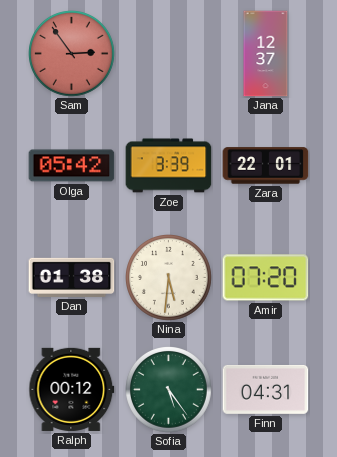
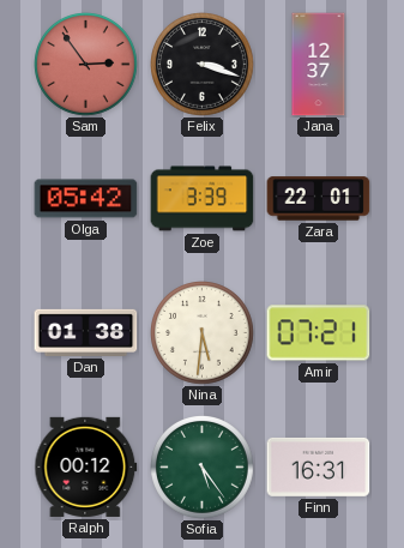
Felix: none -> 3:18 (203, 65)
Amir: 07:20 -> 07:21 (319, 333)
Finn: 04:31 -> 16:31 (319, 466)
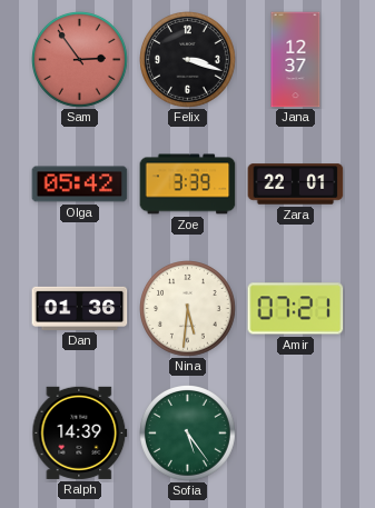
Dan: 01:38 -> 01:36 (80, 308)
Ralph: 00:12 -> 14:39 (80, 432)
Finn: 16:31 -> none (319, 466)
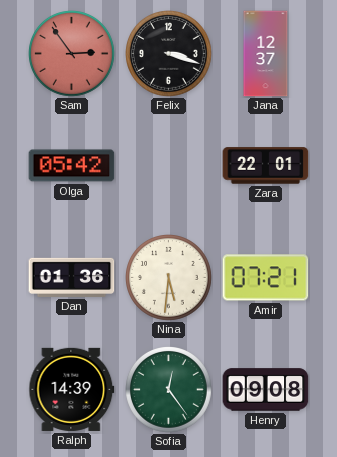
Zoe: 3:39 -> none (188, 185)
Sofia: 5:24 -> 12:24 (169, 390)
Henry: none -> 09:08 (266, 390)
